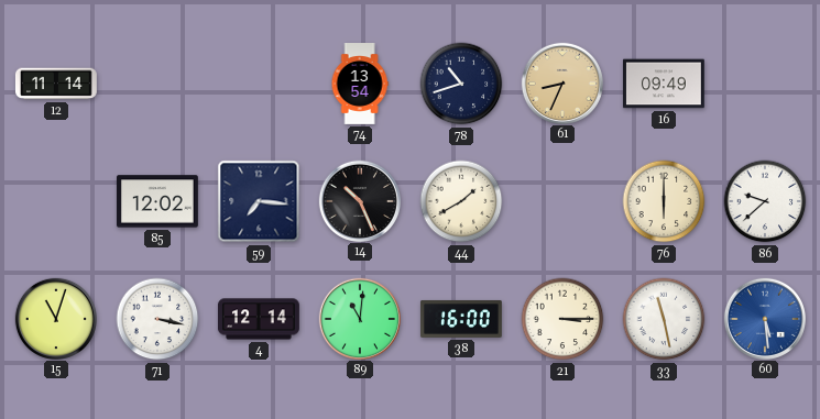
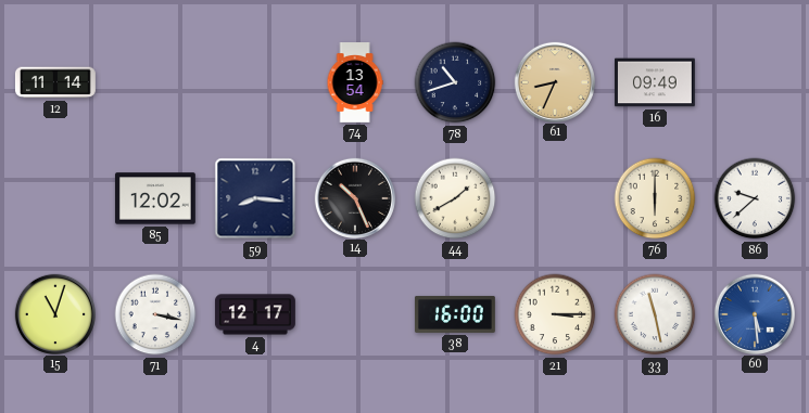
59: 7:16 -> 8:16 (255, 198)
4: 12:14 -> 12:17 (255, 314)
89: 11:01 -> none (359, 318)
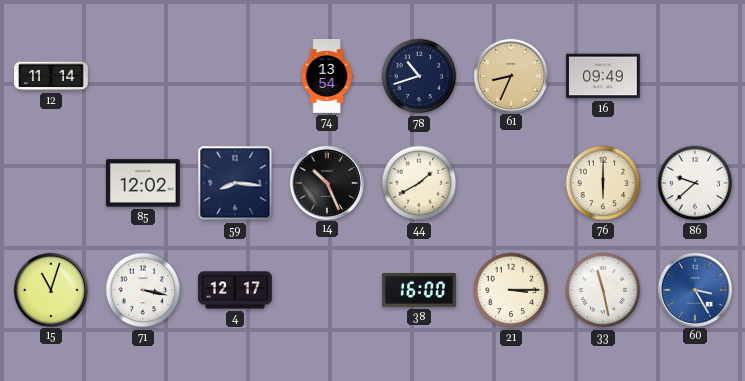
60: 5:29 -> 3:25 (694, 289)
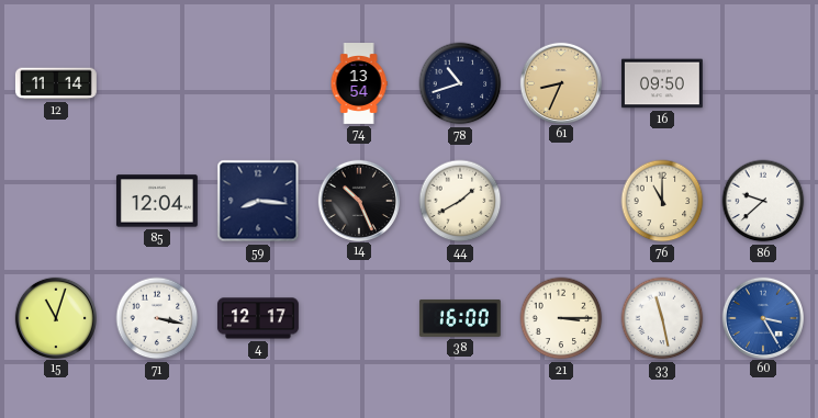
16: 09:49 -> 09:50 (662, 83)
85: 12:02 -> 12:04 (157, 201)
76: 6:00 -> 11:00 (662, 201)
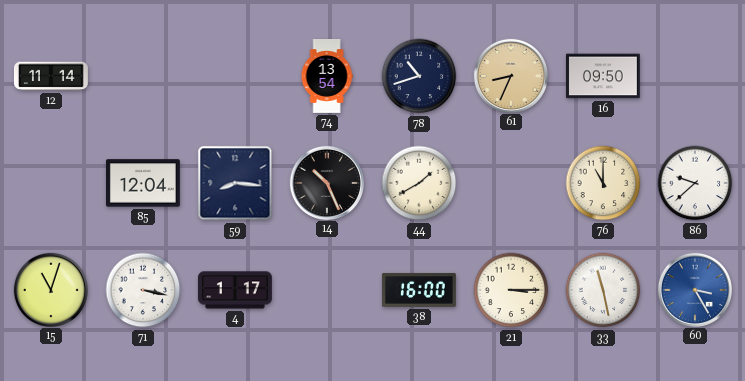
4: 12:17 -> 1:17 (235, 290)
